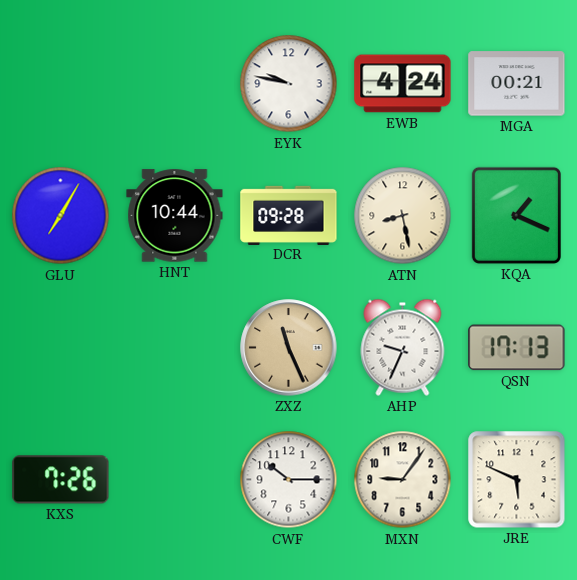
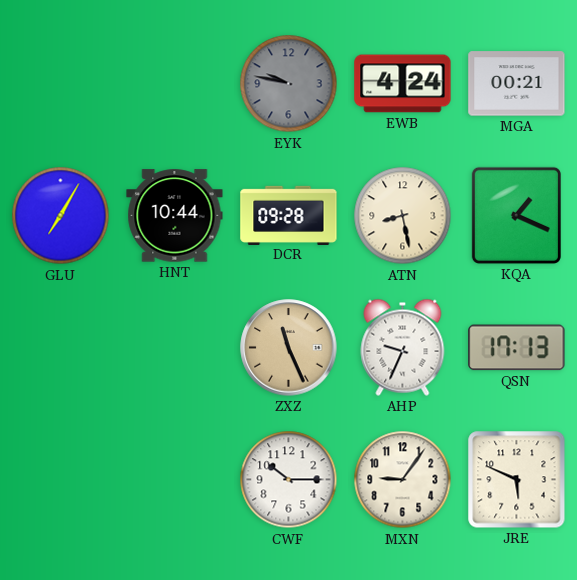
EYK dial: white -> grey (289, 84)
KXS: 7:26 -> none (61, 480)
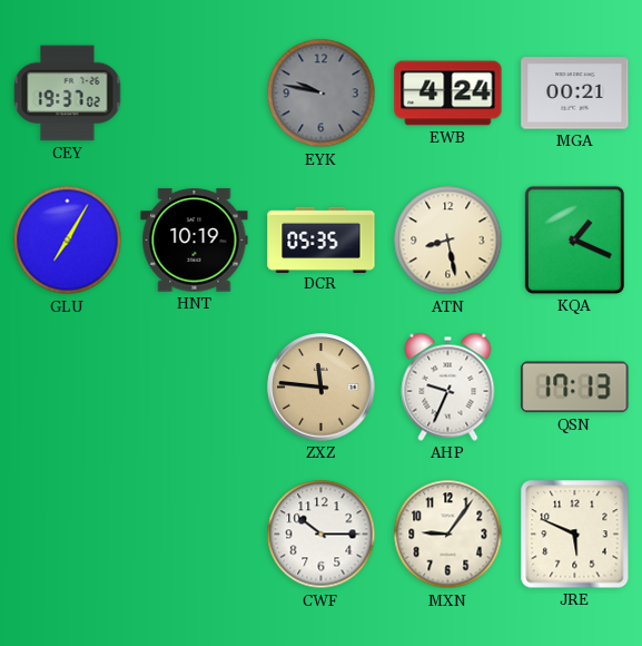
CEY: none -> 19:37 (68, 94)
HNT: 10:44 -> 10:19 (195, 241)
DCR: 09:28 -> 05:35 (322, 239)
ZXZ: 11:26 -> 11:46 (322, 388)
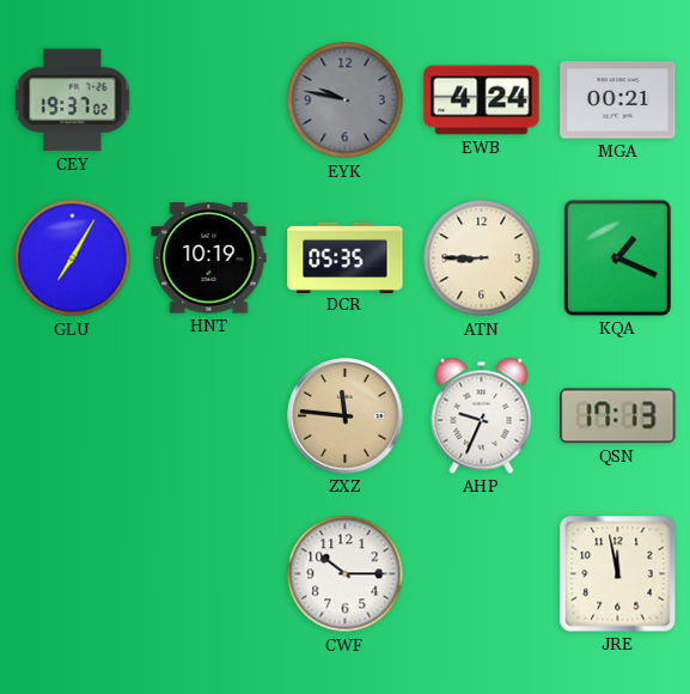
ATN: 8:28 -> 8:45 (482, 258)
MXN: 9:06 -> none (448, 535)
JRE: 5:49 -> 11:58 (618, 574)
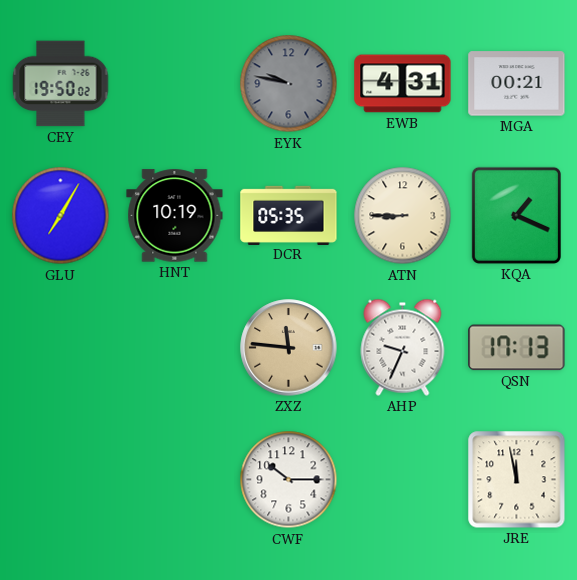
CEY: 19:37 -> 19:50 (61, 84)
EWB: 4:24 -> 4:31 (403, 84)
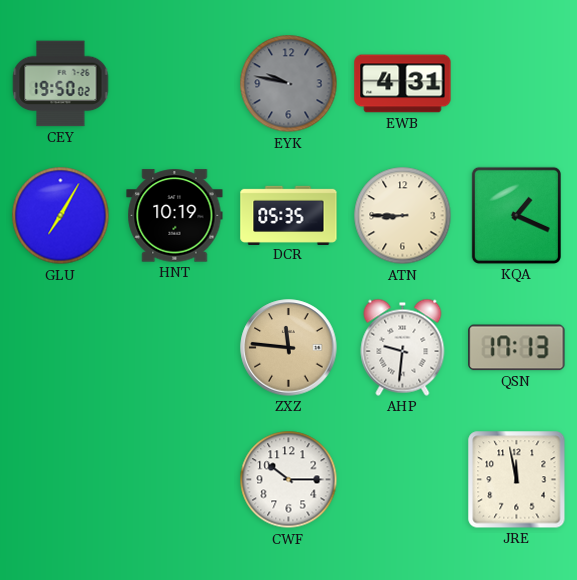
MGA: 00:21 -> none (517, 84)
AHP: 9:34 -> 9:31 (403, 347)
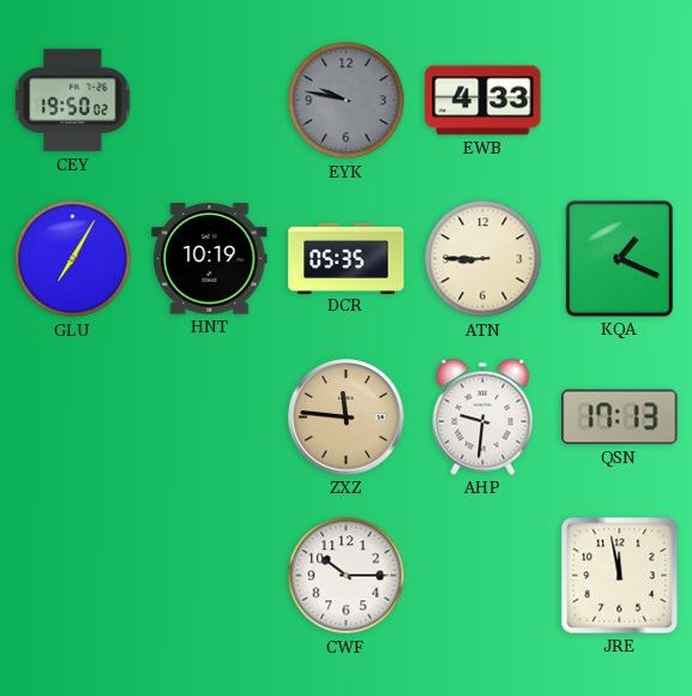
EWB: 4:31 -> 4:33 (483, 101)
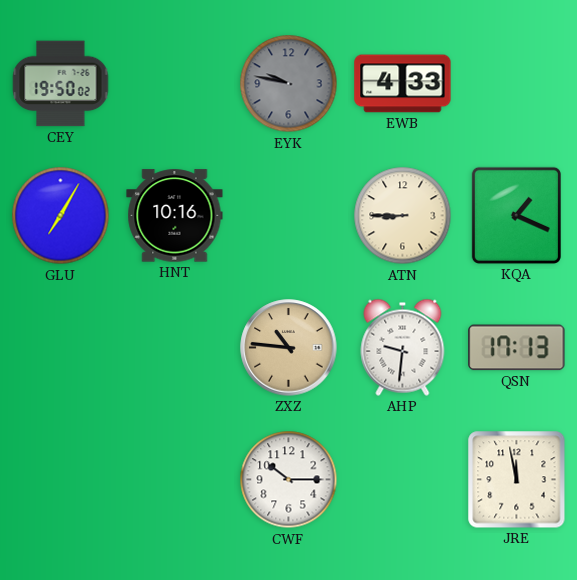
HNT: 10:19 -> 10:16 (175, 216)
DCR: 05:35 -> none (347, 258)
ZXZ: 11:46 -> 10:46 (289, 348)
